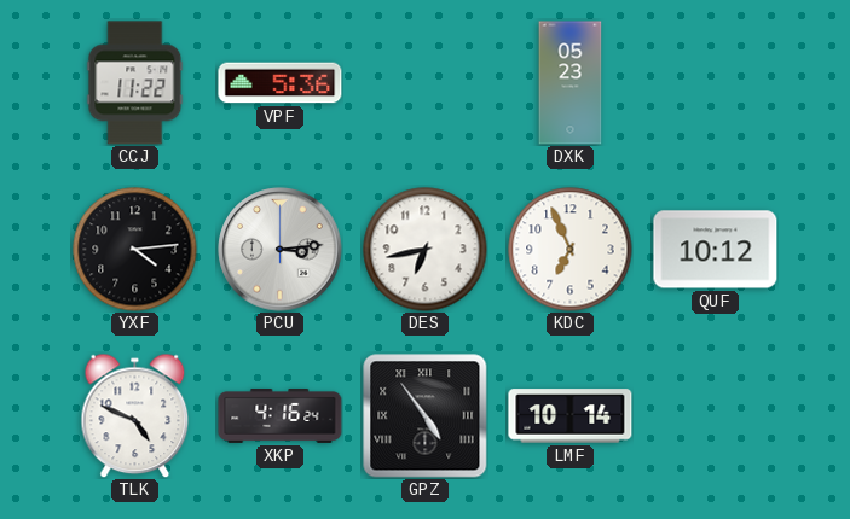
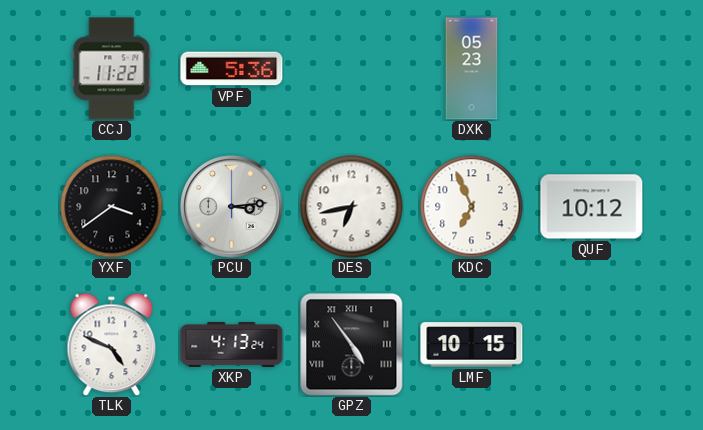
YXF: 4:14 -> 3:39 (112, 207)
XKP: 4:16 -> 4:13 (232, 344)
LMF: 10:14 -> 10:15 (472, 345)
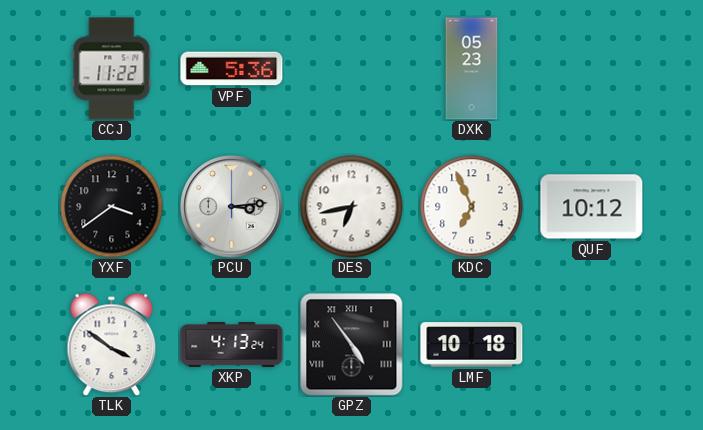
TLK: 4:49 -> 3:51 (112, 344)
LMF: 10:15 -> 10:18 (472, 345)
